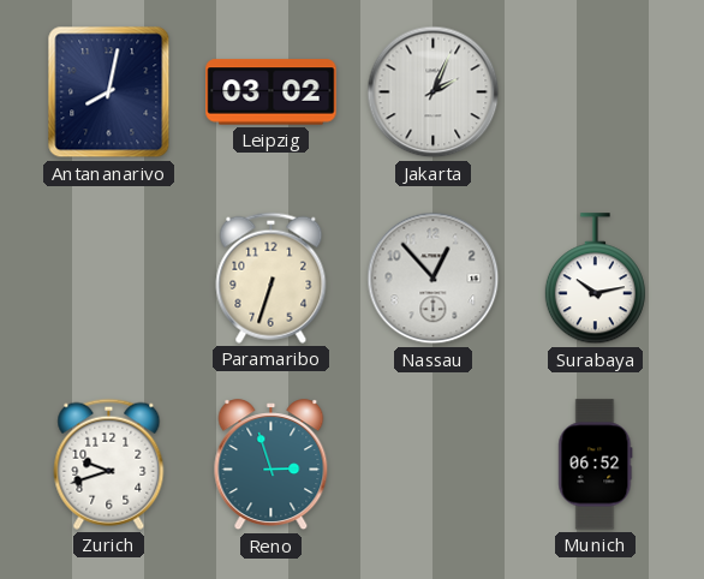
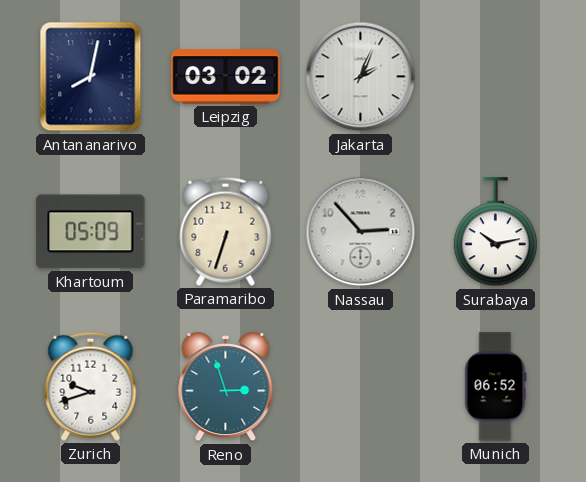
Khartoum: none -> 05:09 (91, 232)
Nassau: 12:53 -> 2:53 (361, 232)
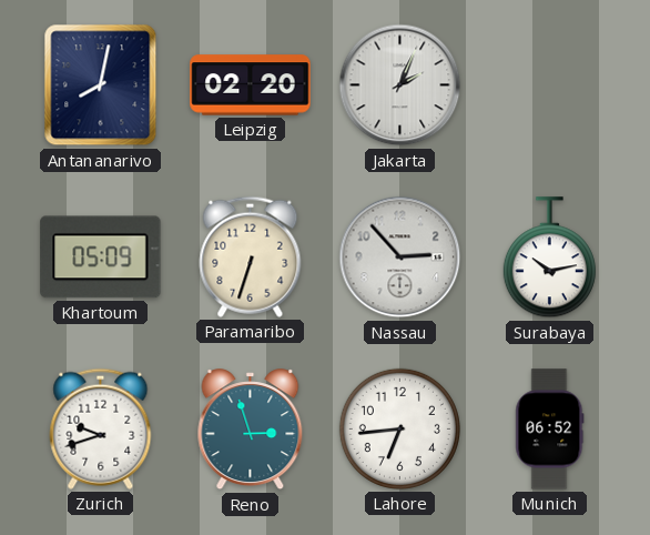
Leipzig: 03:02 -> 02:20 (251, 85)
Lahore: none -> 6:44 (399, 428)
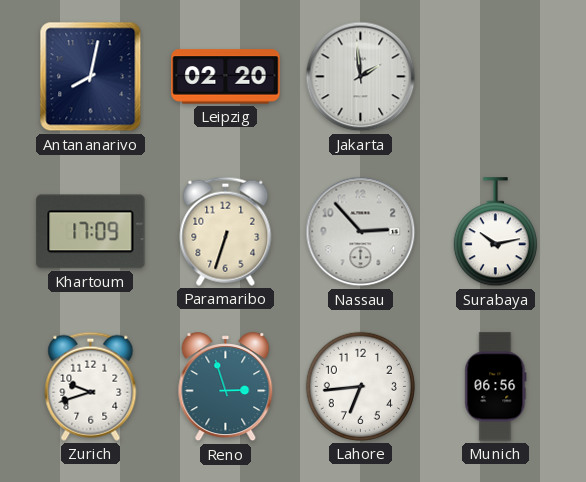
Jakarta: 2:04 -> 1:59 (361, 77)
Khartoum: 05:09 -> 17:09 (91, 232)
Munich: 06:52 -> 06:56 (496, 387)
